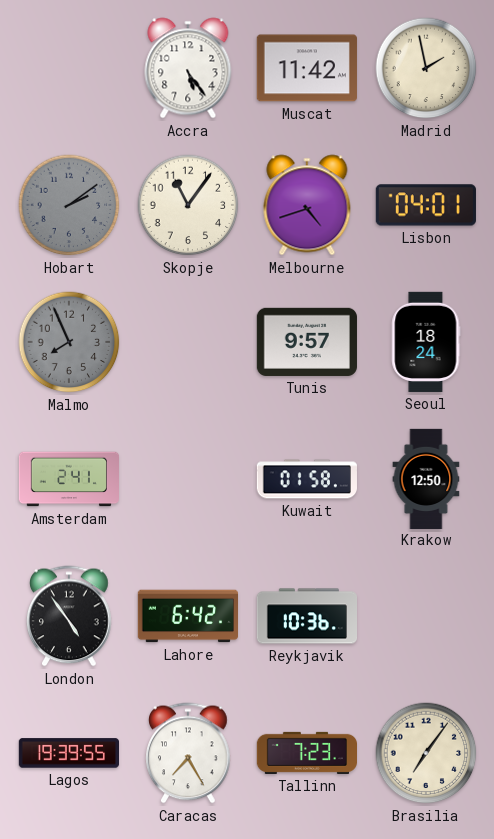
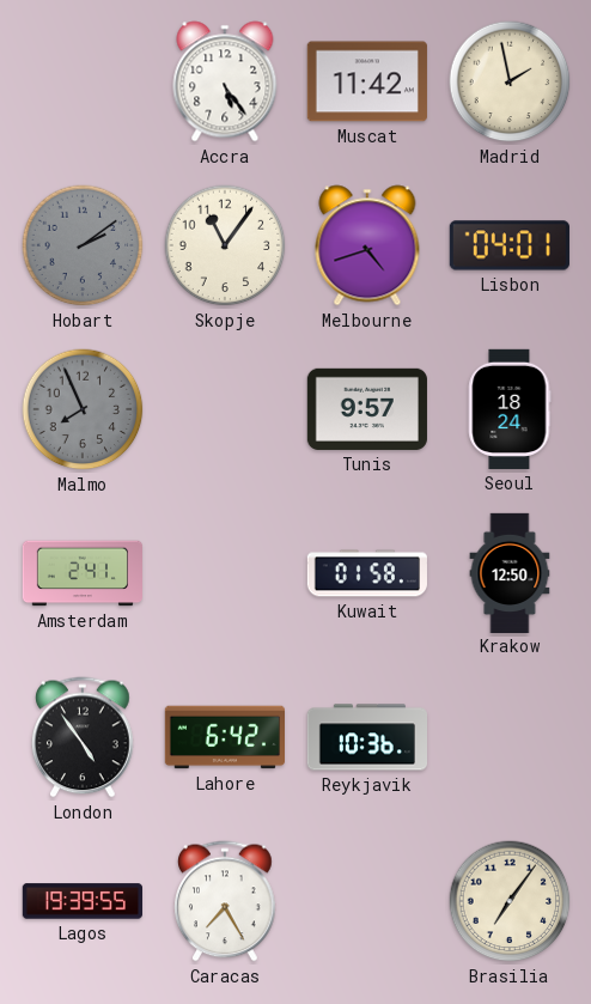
Tallinn: 7:23 -> none (306, 753)
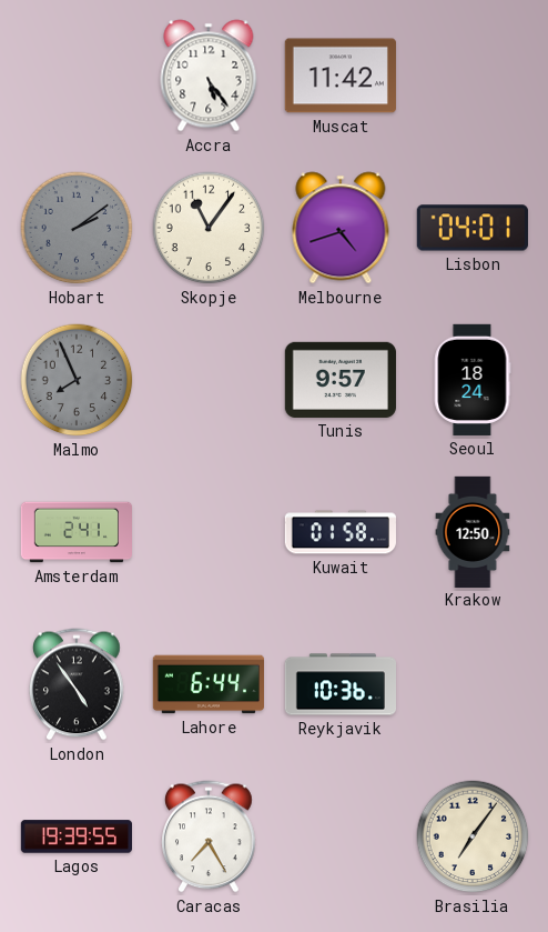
Madrid: 1:58 -> none (510, 81)
Lahore: 6:42 -> 6:44 (207, 684)
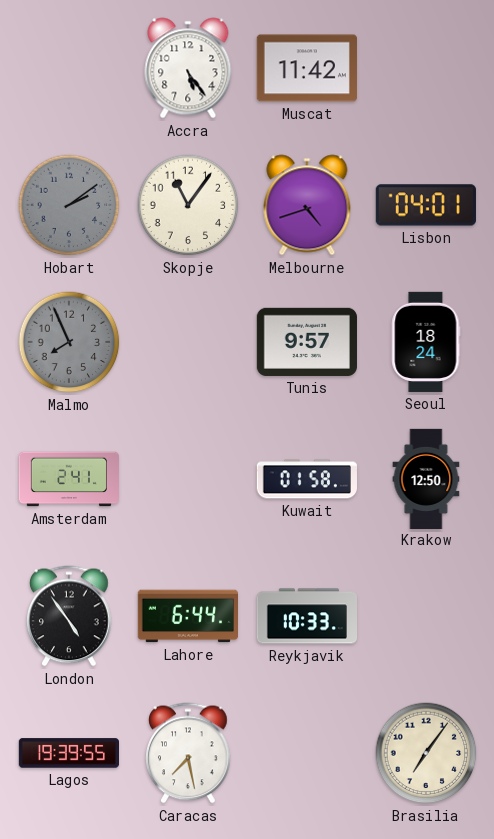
Reykjavik: 10:36 -> 10:33 (306, 616)
Caracas: 7:25 -> 7:28 (188, 753)
